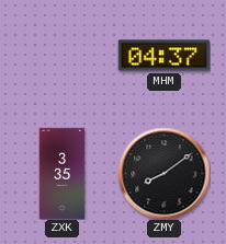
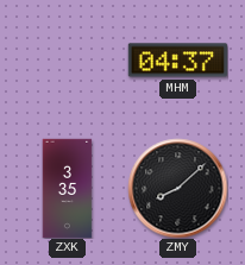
ZMY: 8:09 -> 8:08 (177, 188)
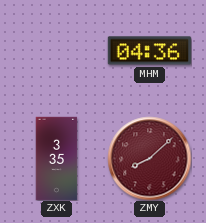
MHM: 04:37 -> 04:36 (149, 51)
ZMY dial: black -> burgundy (149, 158)
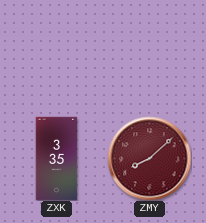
MHM: 04:36 -> none (149, 51)
